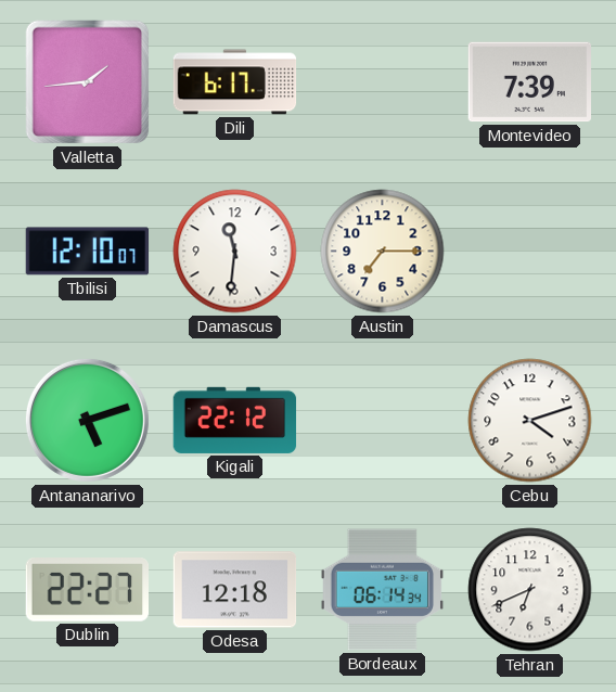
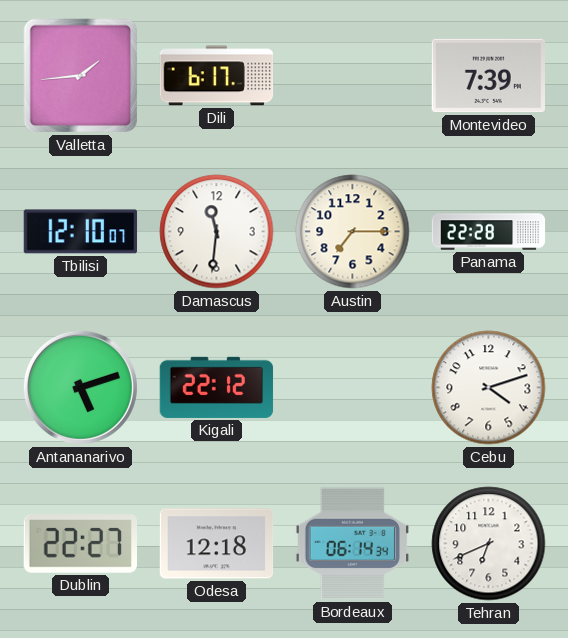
Panama: none -> 22:28 (489, 232)
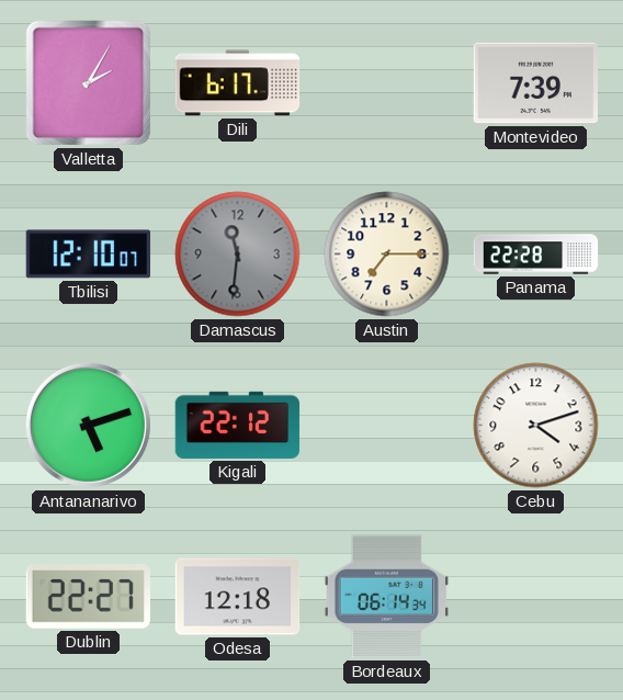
Valletta: 1:44 -> 2:05 (89, 83)
Damascus dial: white -> grey (238, 255)
Tehran: 6:41 -> none (489, 544)
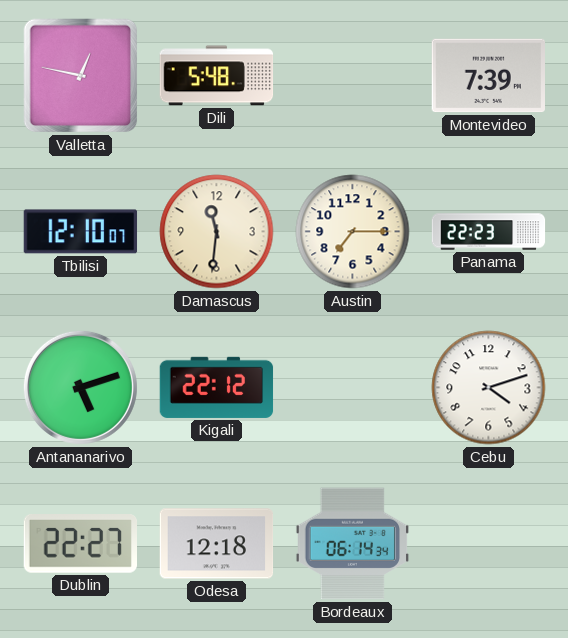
Valletta: 2:05 -> 12:47 (81, 76)
Dili: 6:17 -> 5:48 (217, 76)
Damascus dial: grey -> cream (217, 232)
Panama: 22:28 -> 22:23 (489, 232)
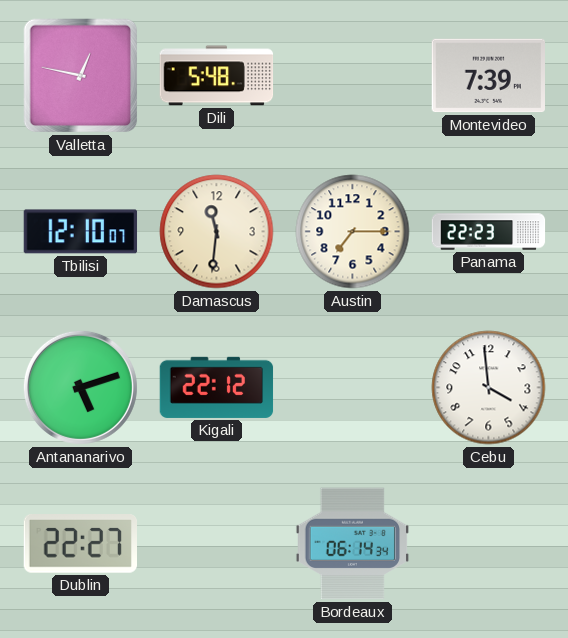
Cebu: 4:12 -> 3:59 (489, 388)
Odesa: 12:18 -> none (217, 544)
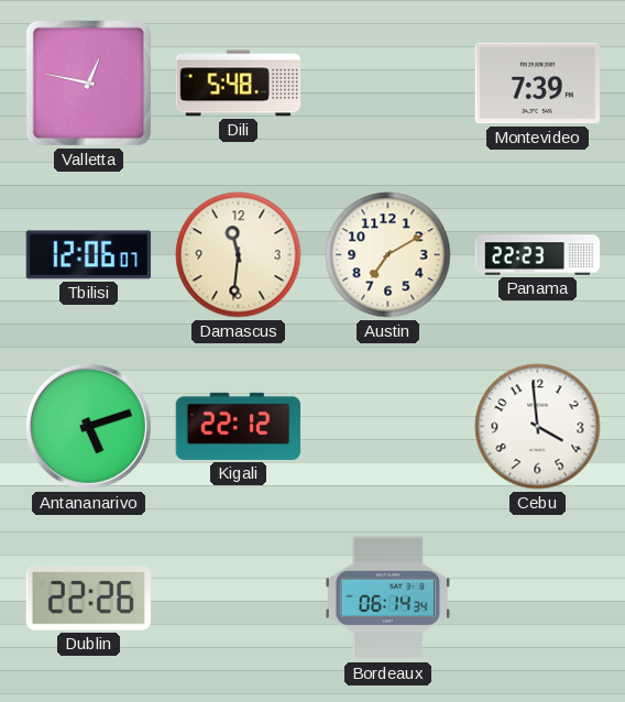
Tbilisi: 12:10 -> 12:06 (89, 255)
Austin: 7:15 -> 7:10 (388, 255)
Dublin: 22:27 -> 22:26 (88, 599)
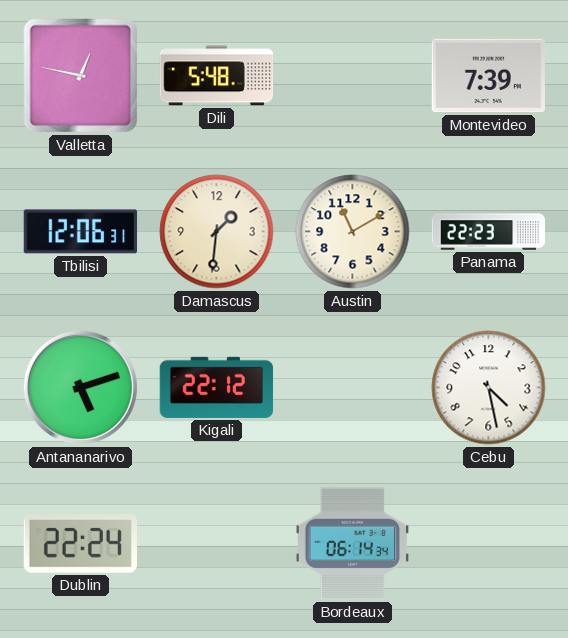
Tbilisi: 12:06:07 -> 12:06:31 (81, 232)
Damascus: 11:31 -> 1:31 (217, 232)
Austin: 7:10 -> 11:10 (353, 232)
Cebu: 3:59 -> 4:28 (489, 388)
Dublin: 22:26 -> 22:24 (80, 544)
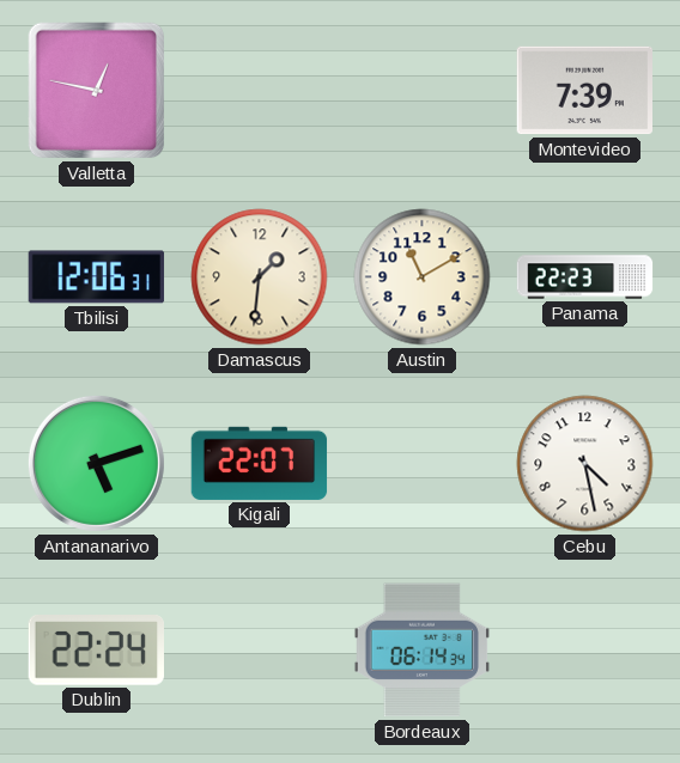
Dili: 5:48 -> none (217, 76)
Kigali: 22:12 -> 22:07 (260, 463)
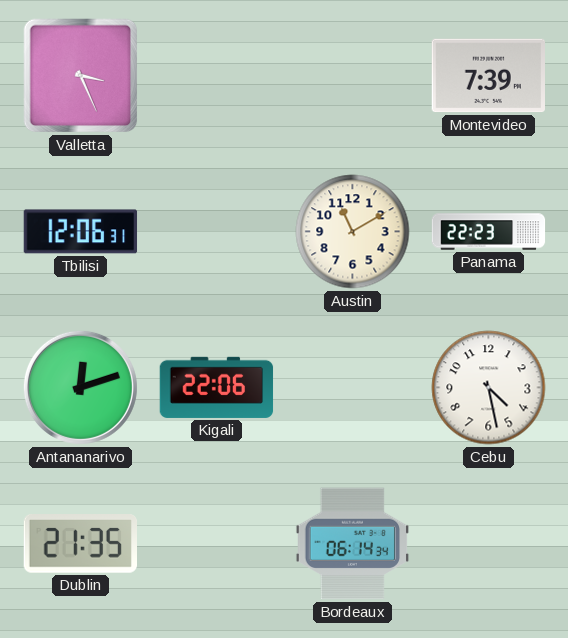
Valletta: 12:47 -> 3:26 (81, 76)
Damascus: 1:31 -> none (260, 277)
Antananarivo: 5:12 -> 12:12 (80, 387)
Kigali: 22:07 -> 22:06 (217, 387)
Dublin: 22:24 -> 21:35 (80, 544)
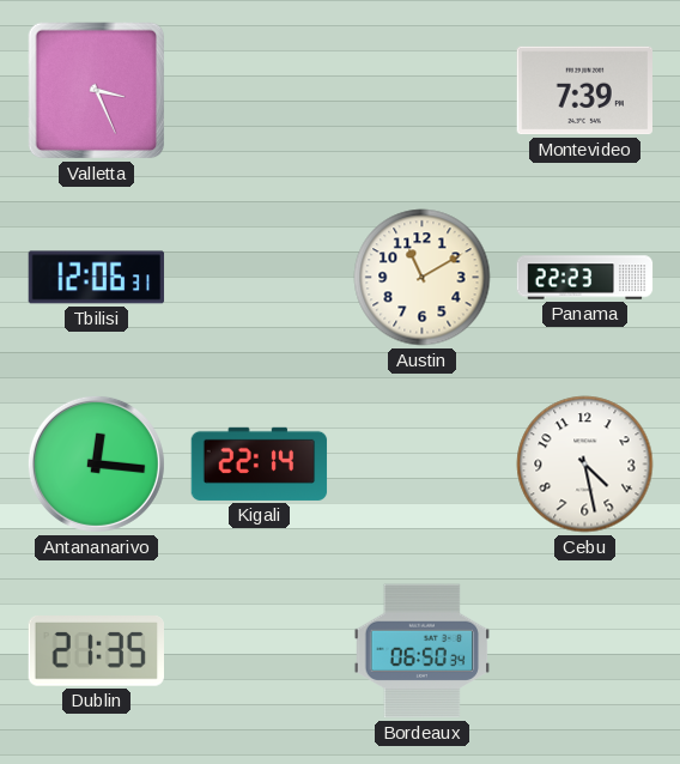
Antananarivo: 12:12 -> 12:16 (96, 463)
Kigali: 22:06 -> 22:14 (260, 463)
Bordeaux: 06:14 -> 06:50 (423, 651)
